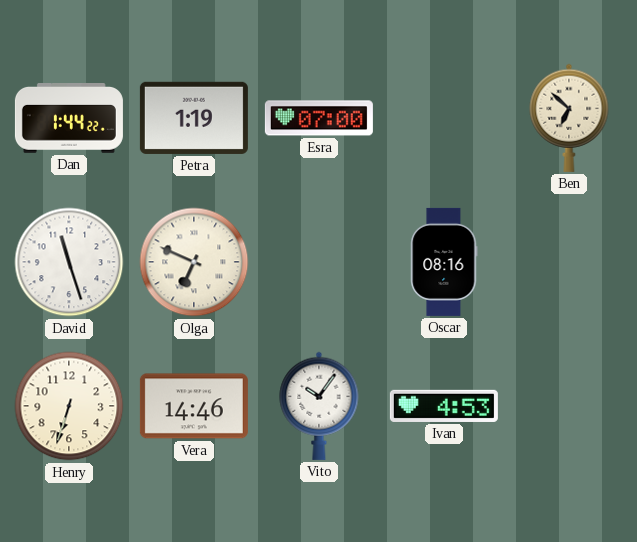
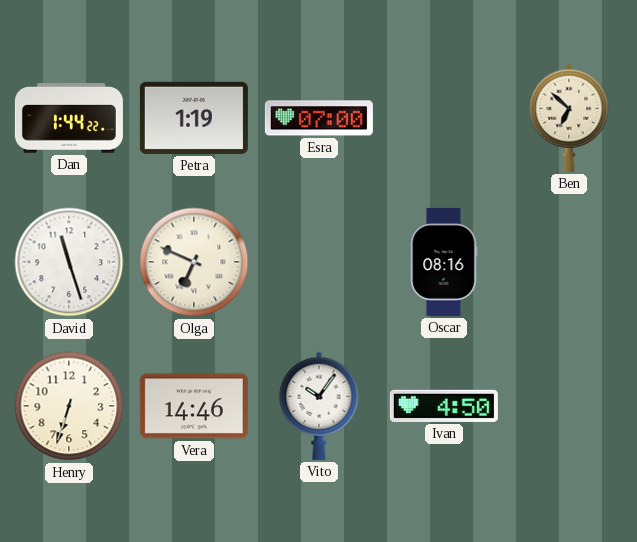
Ivan: 4:53 -> 4:50 (444, 406)
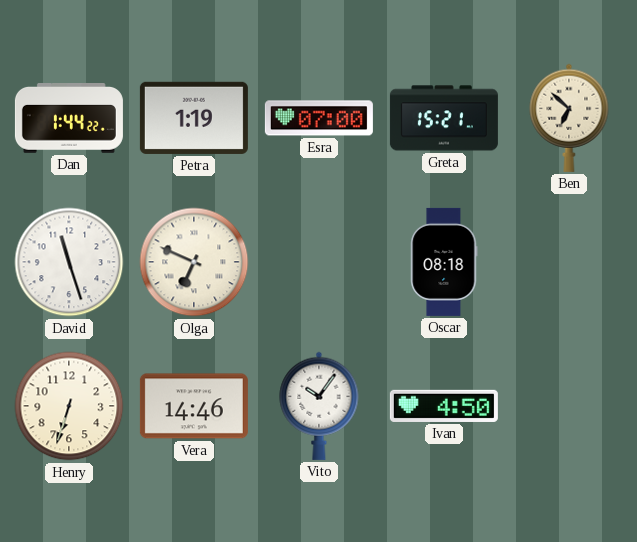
Greta: none -> 15:21 (444, 118)
Oscar: 08:16 -> 08:18 (444, 262)
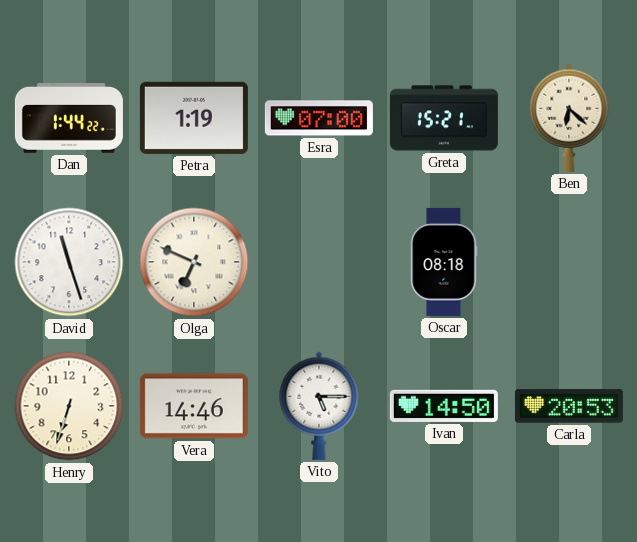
Ben: 6:52 -> 6:22 (569, 118)
Vito: 10:06 -> 5:15 (319, 406)
Ivan: 4:50 -> 14:50 (444, 406)
Carla: none -> 20:53 (569, 406)
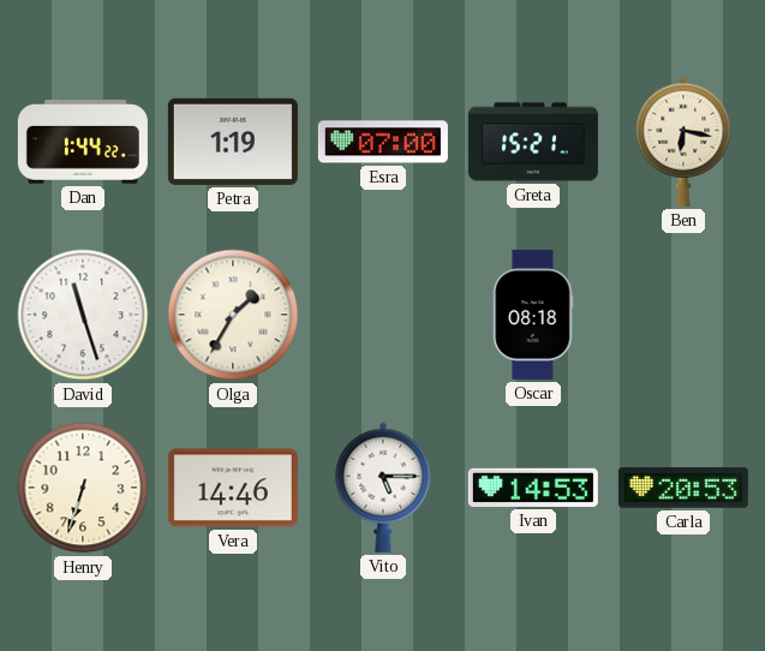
Ben: 6:22 -> 6:17 (683, 142)
Olga: 6:49 -> 1:35 (233, 315)
Ivan: 14:50 -> 14:53 (533, 488)
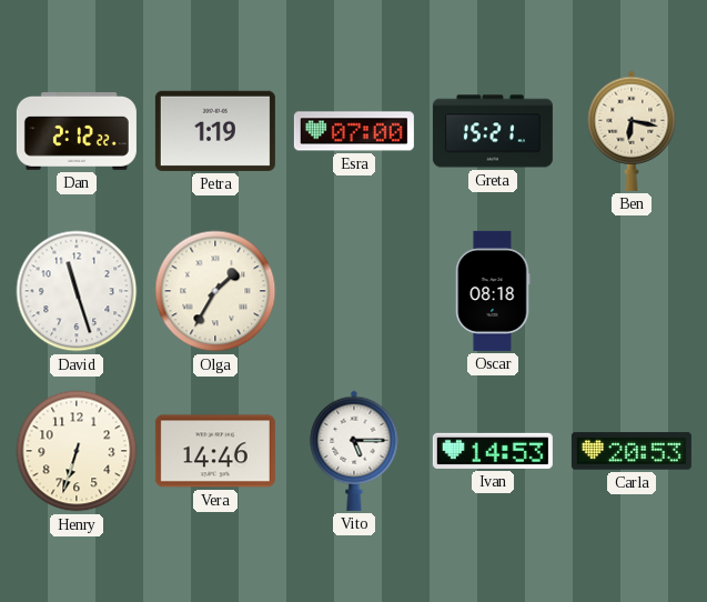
Dan: 1:44 -> 2:12 (77, 132)
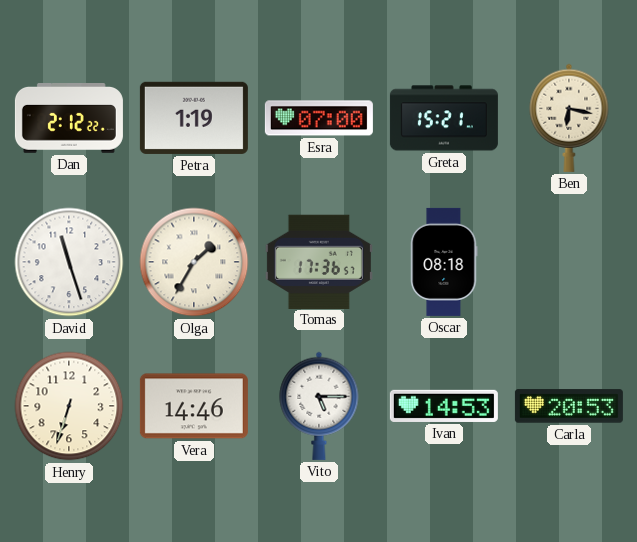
Tomas: none -> 17:36 (319, 261)
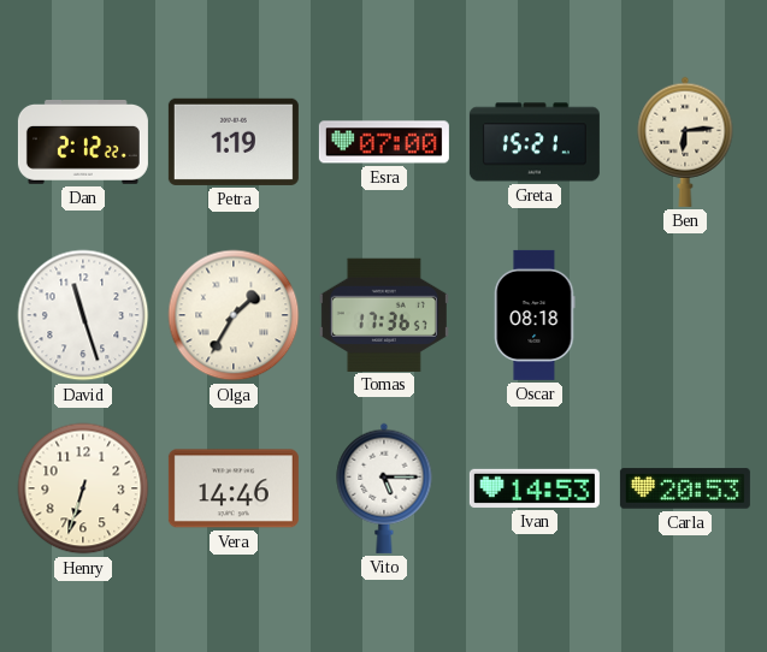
Ben: 6:17 -> 6:14 (685, 142)
